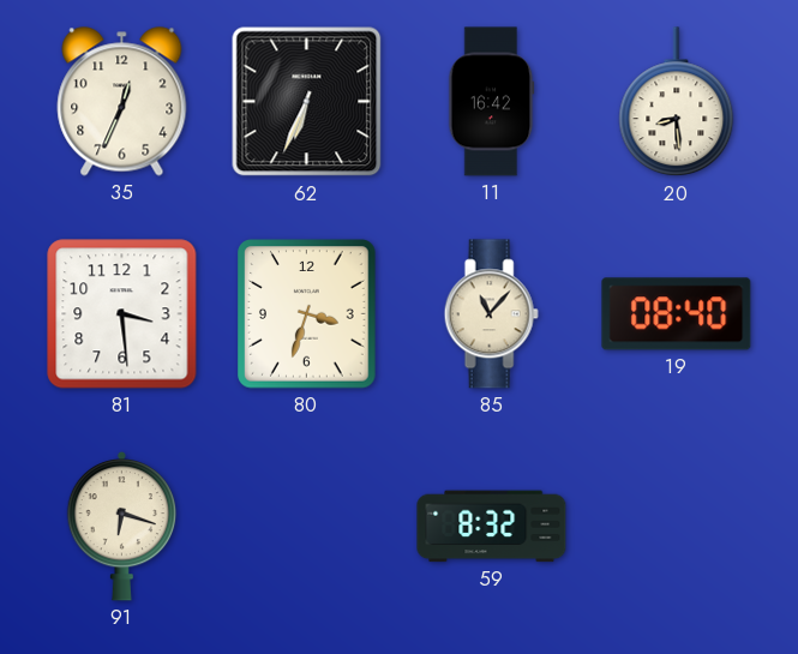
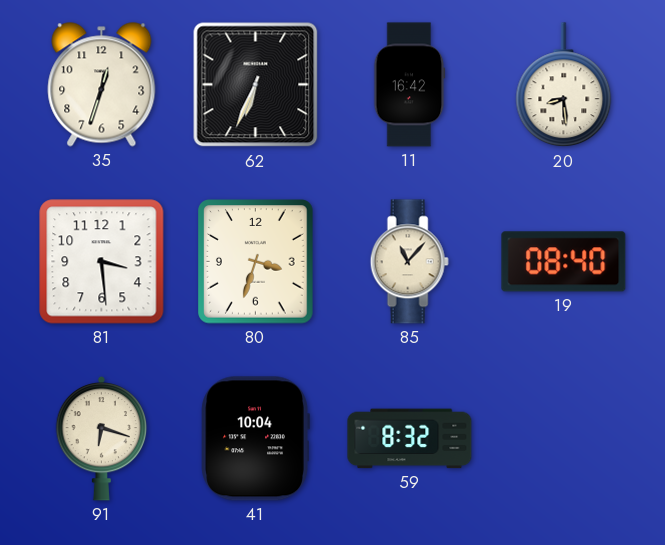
35: 12:34 -> 12:33 (102, 85)
41: none -> 10:04 (255, 439)
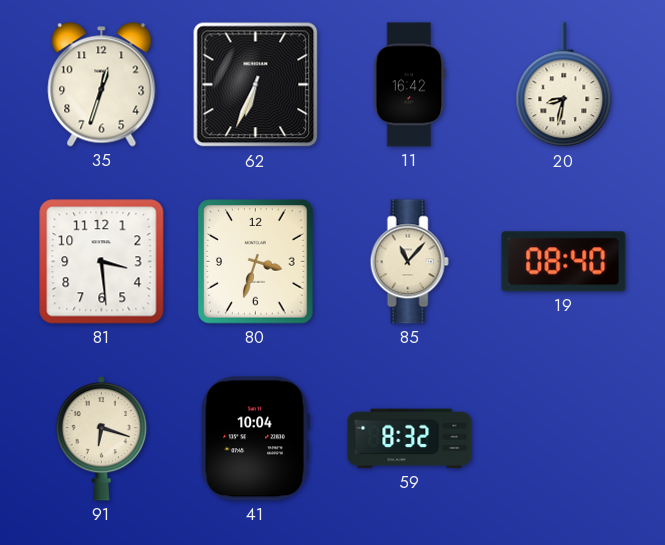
20: 8:29 -> 8:32 (564, 85)
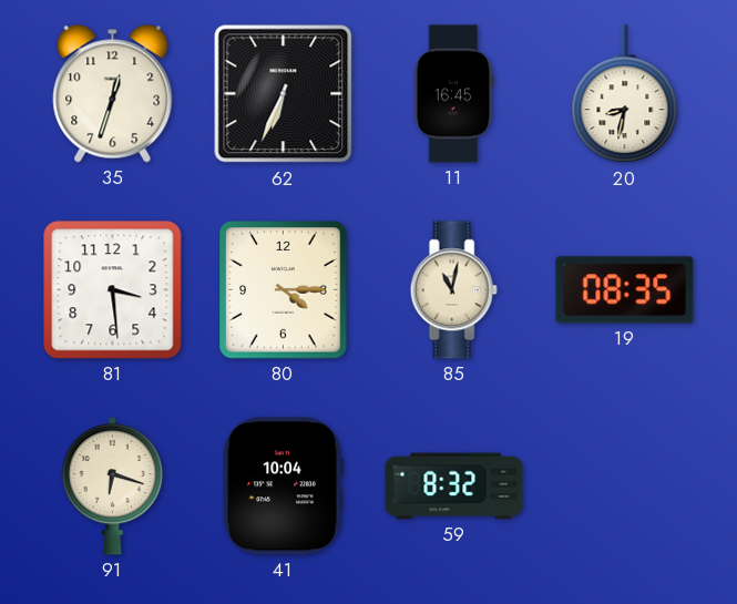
11: 16:42 -> 16:45 (454, 94)
80: 3:33 -> 4:15 (284, 290)
85: 11:07 -> 11:02 (453, 290)
19: 08:40 -> 08:35 (625, 290)
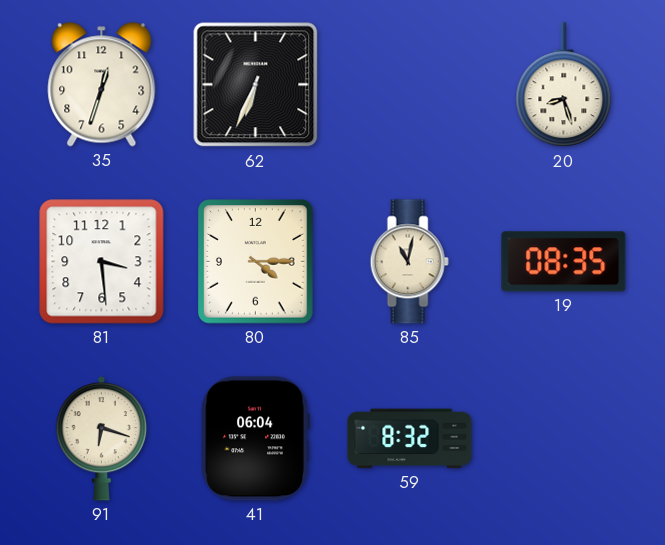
11: 16:45 -> none (454, 94)
20: 8:32 -> 8:27 (564, 85)
41: 10:04 -> 06:04 (255, 439)
